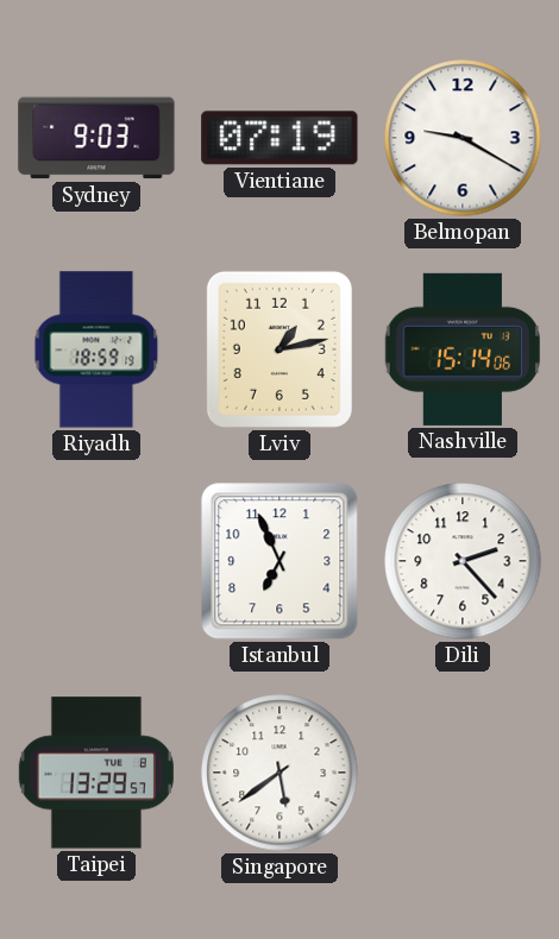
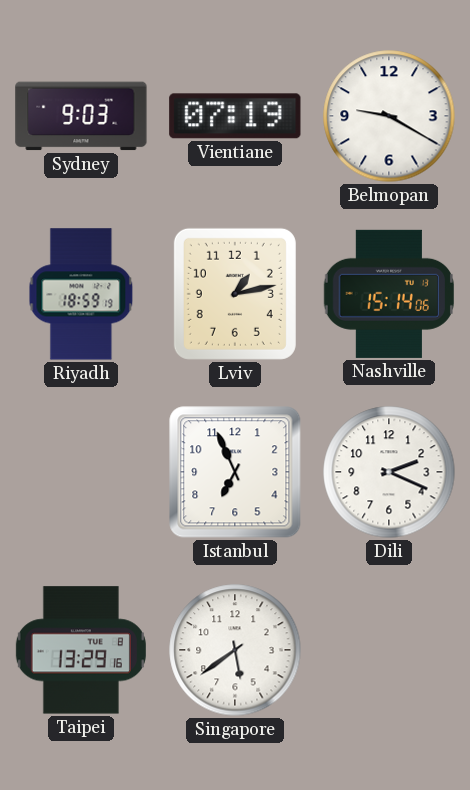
Dili: 2:23 -> 2:19 (389, 472)
Taipei: 13:29:57 -> 13:29:16 (81, 650)
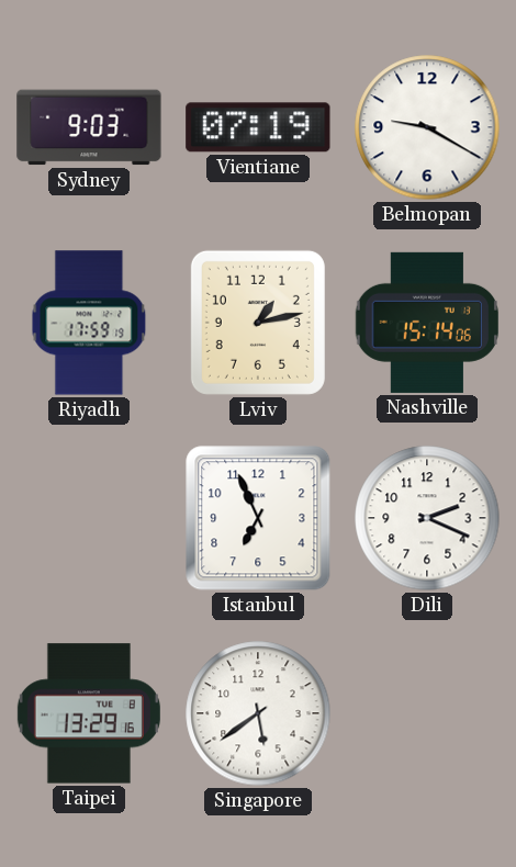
Riyadh: 18:59 -> 17:59 (89, 323)
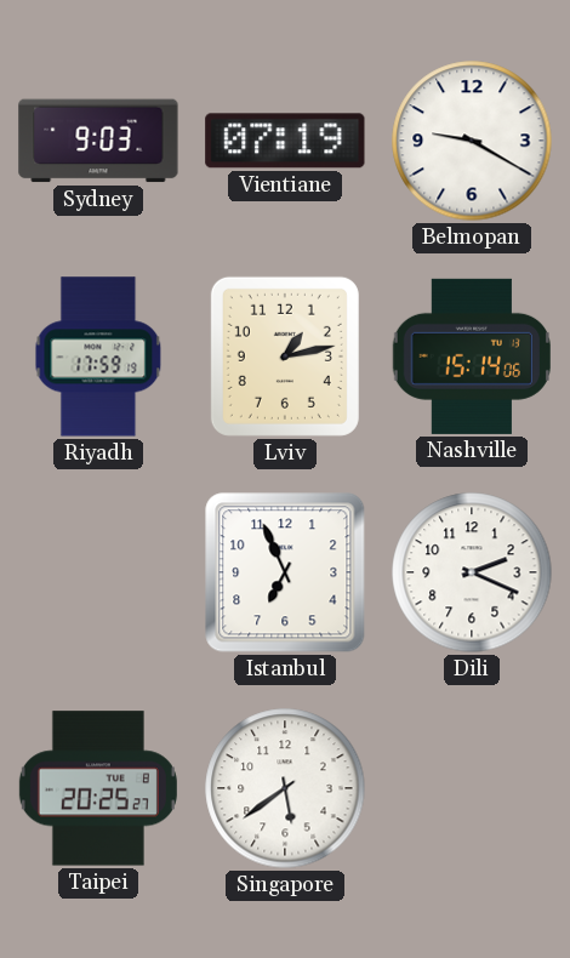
Taipei: 13:29 -> 20:25 (98, 788)
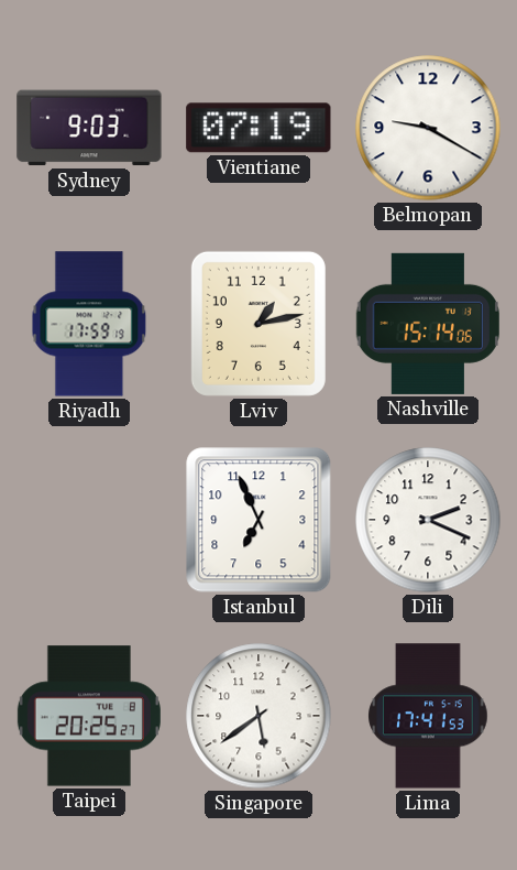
Lima: none -> 17:41 (428, 716)
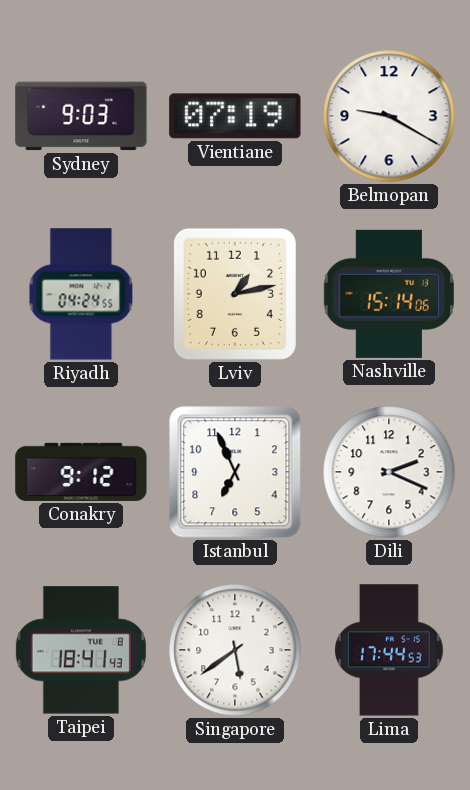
Riyadh: 17:59 -> 04:24 (81, 294)
Conakry: none -> 9:12 (81, 472)
Taipei: 20:25 -> 18:41 (81, 650)
Lima: 17:41 -> 17:44 (389, 650)
